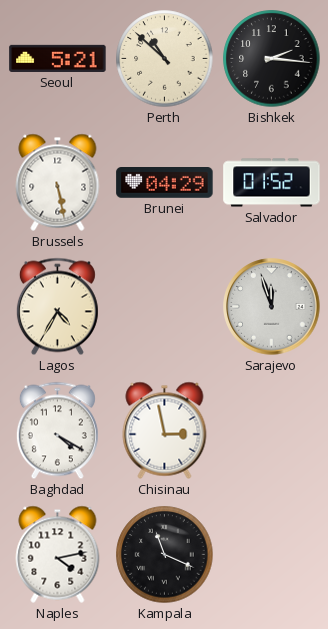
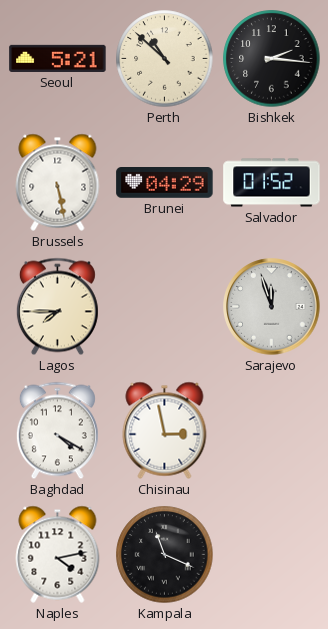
Lagos: 4:35 -> 7:45 (57, 307)
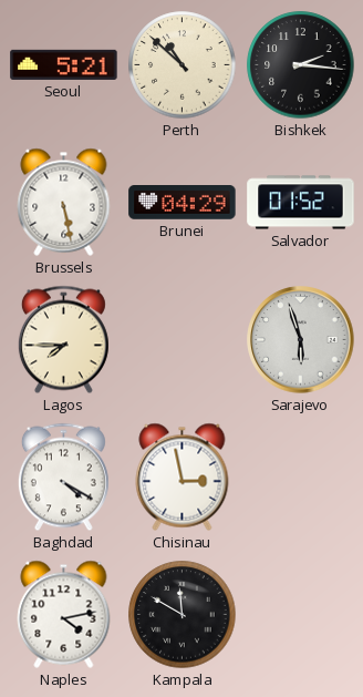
Sarajevo: 11:57 -> 5:57 (301, 340)
Kampala: 11:19 -> 11:50 (183, 615)
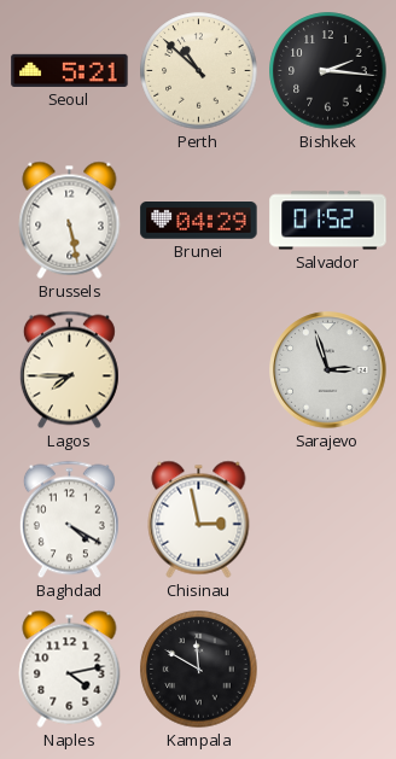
Sarajevo: 5:57 -> 2:57 (328, 370)
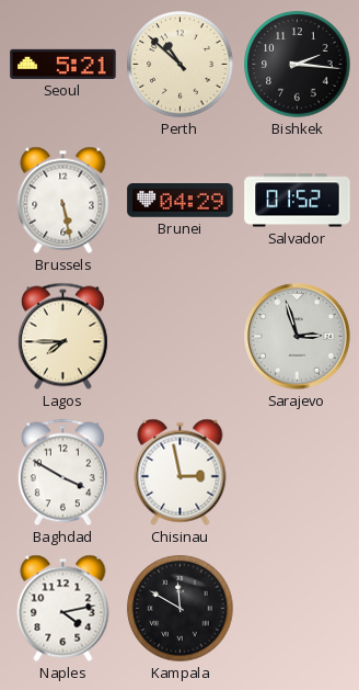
Baghdad: 4:20 -> 3:50 (62, 473)
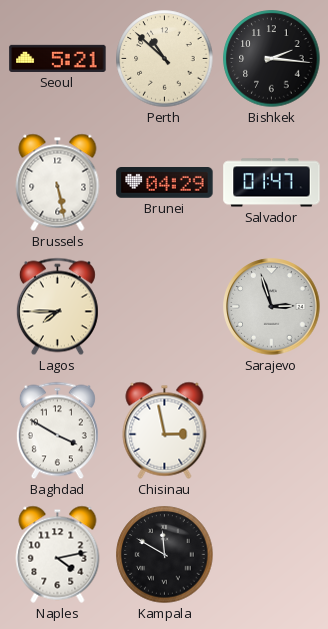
Salvador: 01:52 -> 01:47 (272, 183)
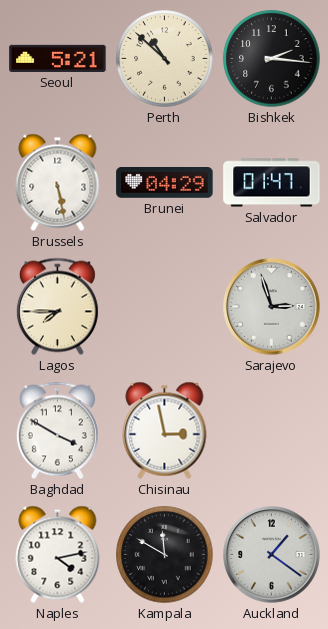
Auckland: none -> 1:21 (272, 555)
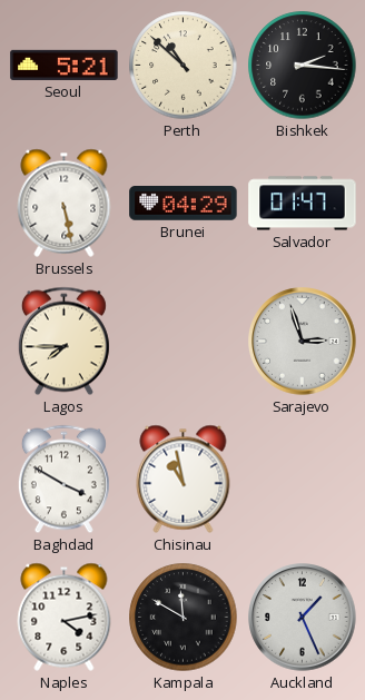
Chisinau: 2:58 -> 10:58 (184, 479)
Auckland: 1:21 -> 1:26 (303, 618)
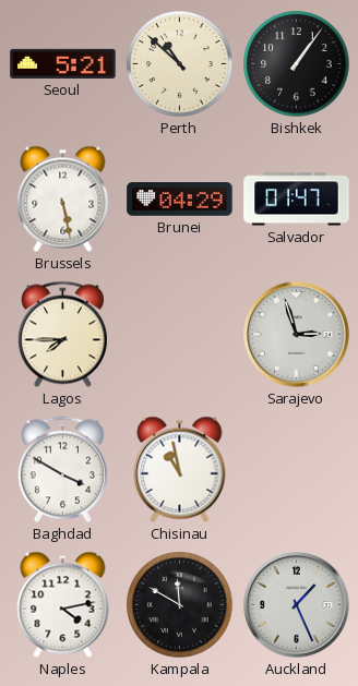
Bishkek: 2:16 -> 1:06 (297, 64)
